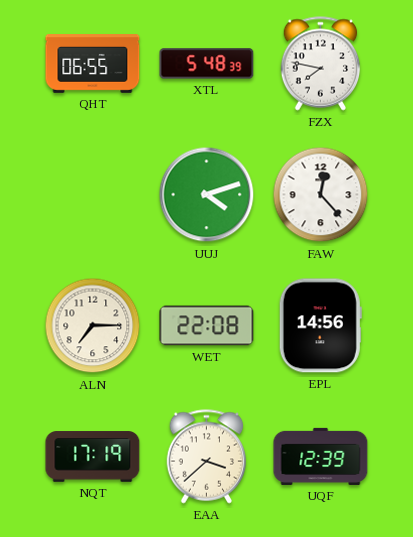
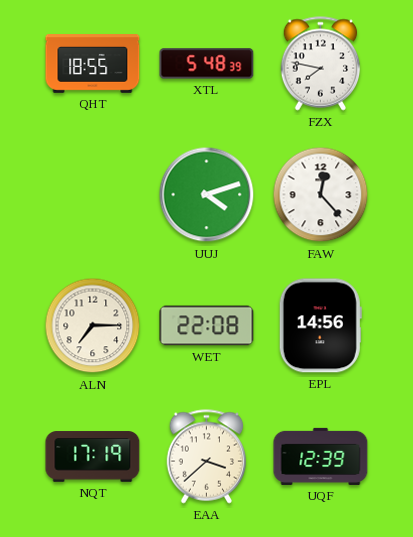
QHT: 06:55 -> 18:55 (93, 64)
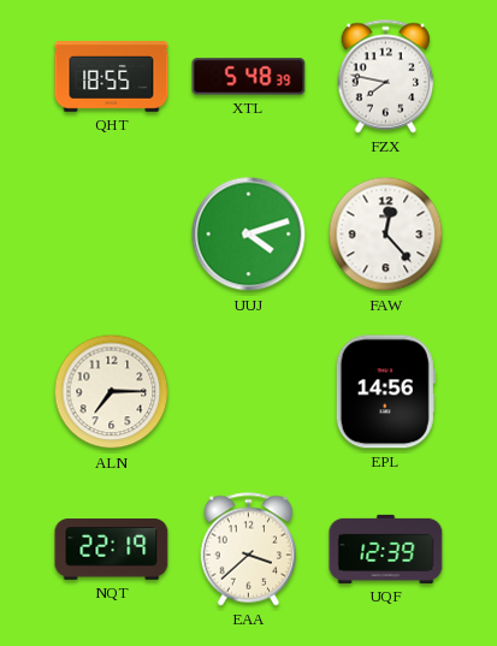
WET: 22:08 -> none (207, 326)
NQT: 17:19 -> 22:19 (112, 550)
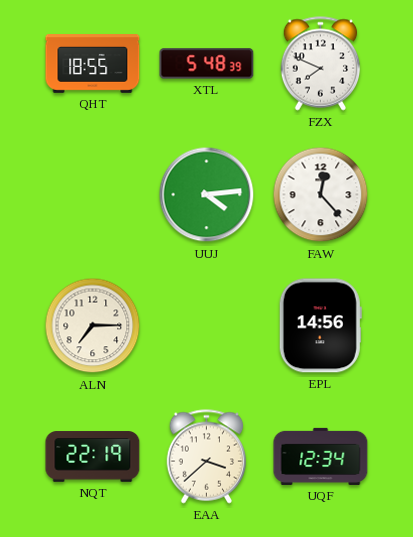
FZX: 7:47 -> 7:49 (321, 64)
UUJ: 4:12 -> 4:14 (207, 195)
UQF: 12:39 -> 12:34 (321, 456)
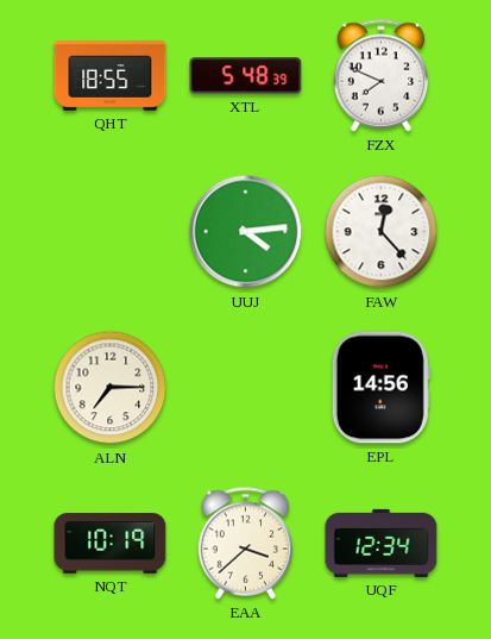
NQT: 22:19 -> 10:19 (111, 544)
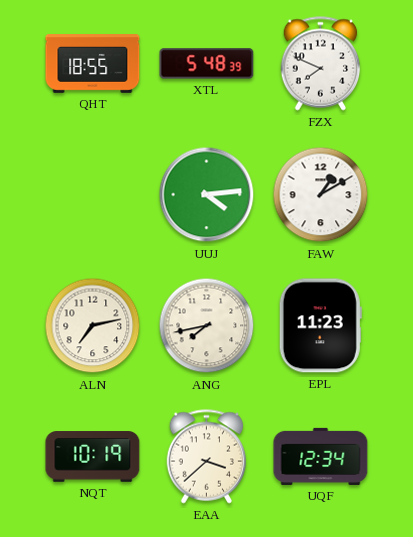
FAW: 12:23 -> 1:10 (321, 195)
ALN: 7:15 -> 7:13 (93, 326)
ANG: none -> 7:43 (207, 326)
EPL: 14:56 -> 11:23 (320, 326)
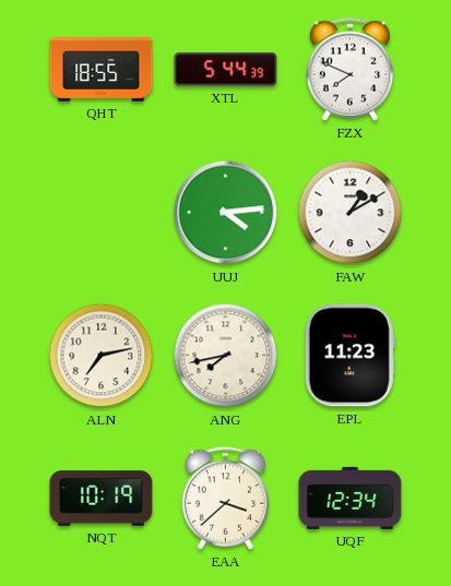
XTL: 5:48 -> 5:44 (226, 70)
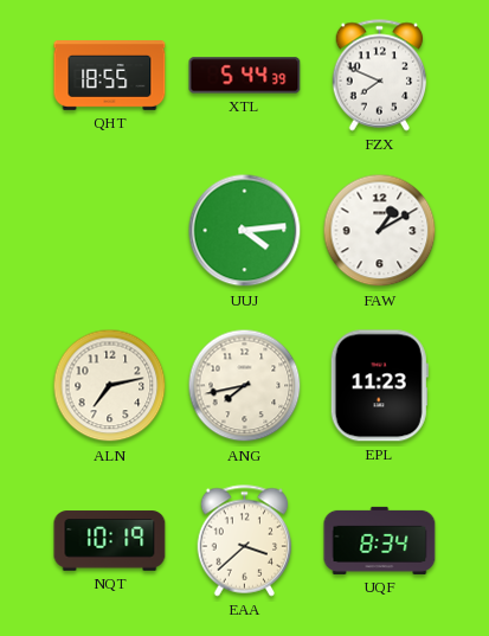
UQF: 12:34 -> 8:34 (380, 540)
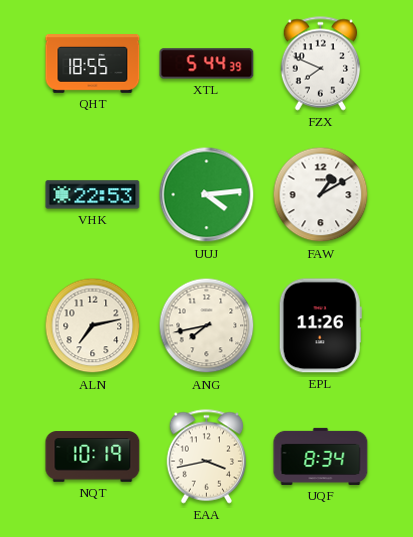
VHK: none -> 22:53 (93, 195)
EPL: 11:23 -> 11:26 (320, 326)
EAA: 3:38 -> 3:43 (207, 457)
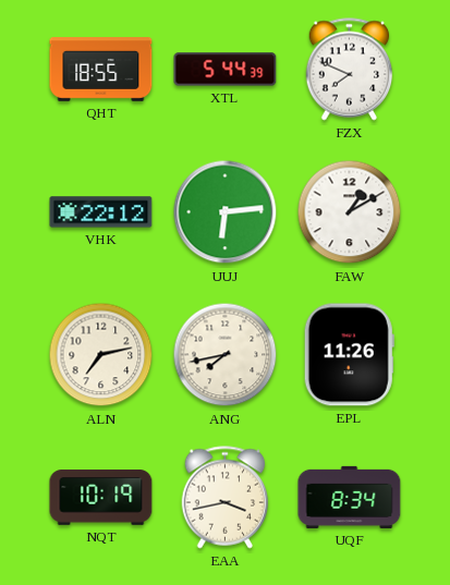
VHK: 22:53 -> 22:12 (101, 212)
UUJ: 4:14 -> 6:14 (226, 212)
